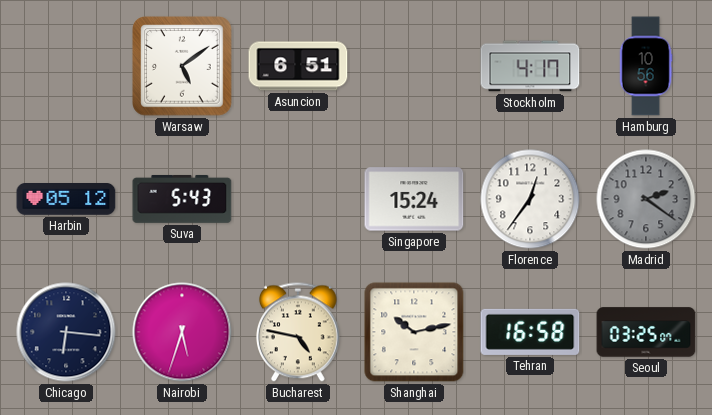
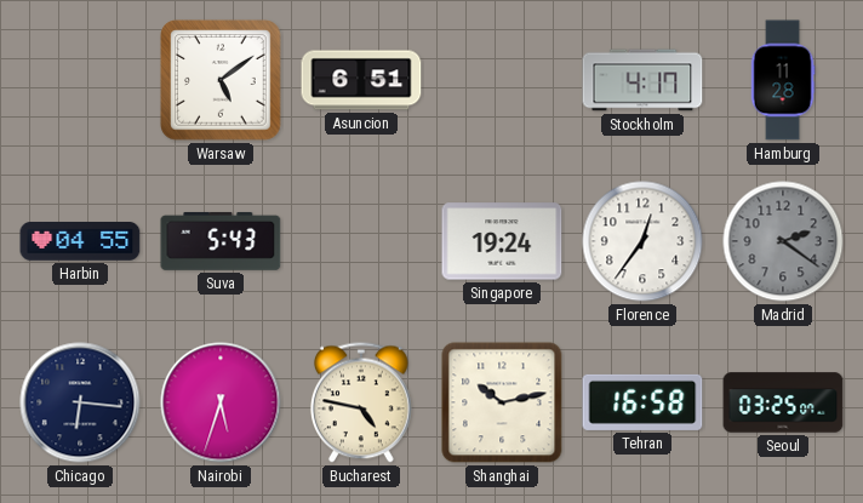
Hamburg: 10:56 -> 11:28 (783, 80)
Harbin: 05:12 -> 04:55 (80, 242)
Singapore: 15:24 -> 19:24 (502, 241)
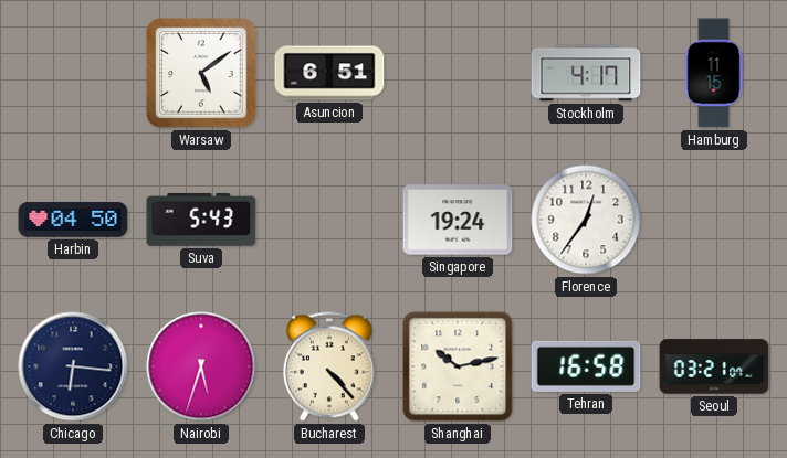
Hamburg: 11:28 -> 11:15 (714, 73)
Harbin: 04:55 -> 04:50 (73, 221)
Madrid: 2:21 -> none (783, 241)
Bucharest: 4:47 -> 4:23 (329, 366)
Seoul: 03:25 -> 03:21 (714, 366)
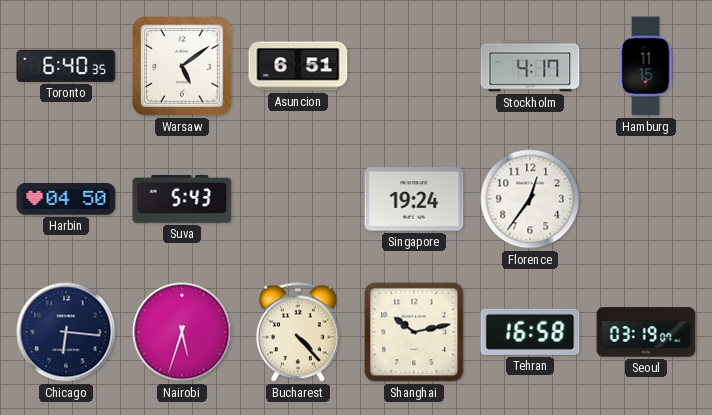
Toronto: none -> 6:40 (66, 66)
Seoul: 03:21 -> 03:19 (646, 332)
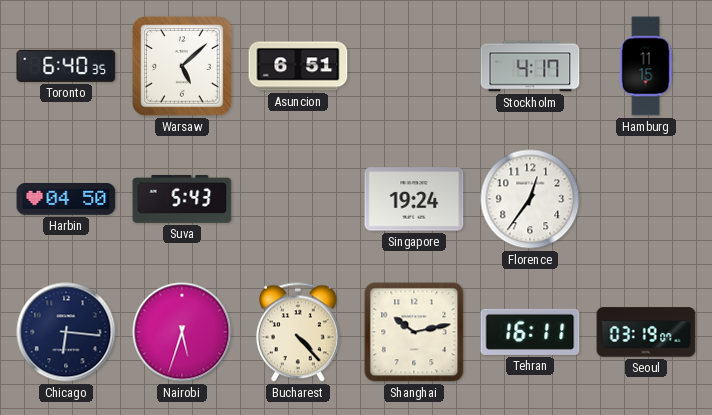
Warsaw: 5:09 -> 5:08 (182, 66)
Tehran: 16:58 -> 16:11 (530, 332)
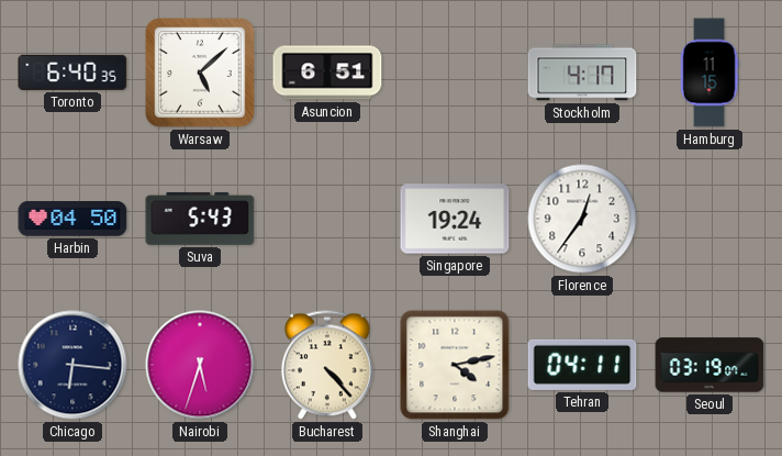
Shanghai: 10:13 -> 4:13 (455, 365)
Tehran: 16:11 -> 04:11 (582, 365)
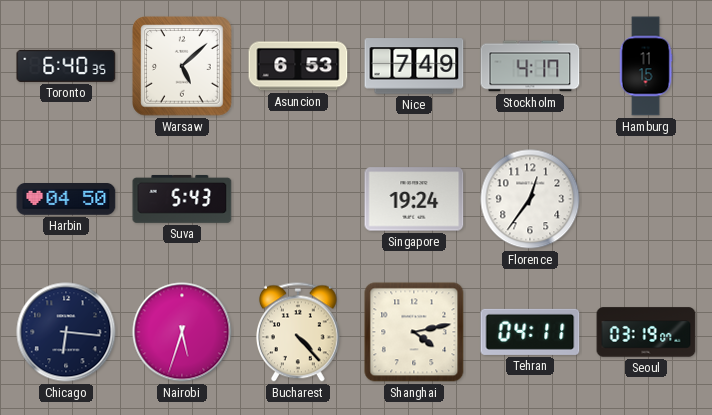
Asuncion: 6:51 -> 6:53 (298, 66)
Nice: none -> 7:49 (414, 66)
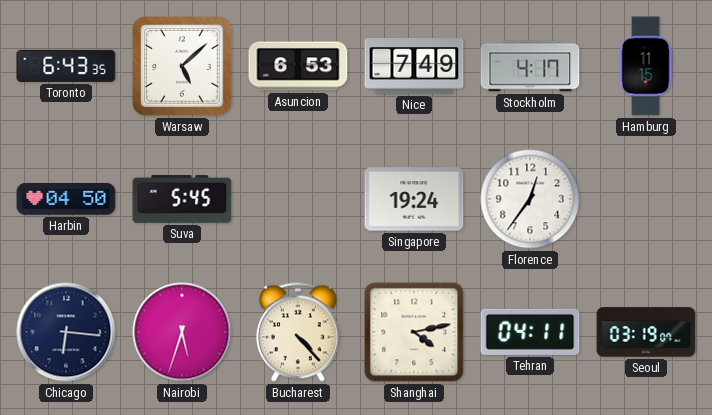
Toronto: 6:40 -> 6:43 (66, 66)
Suva: 5:43 -> 5:45 (182, 199)
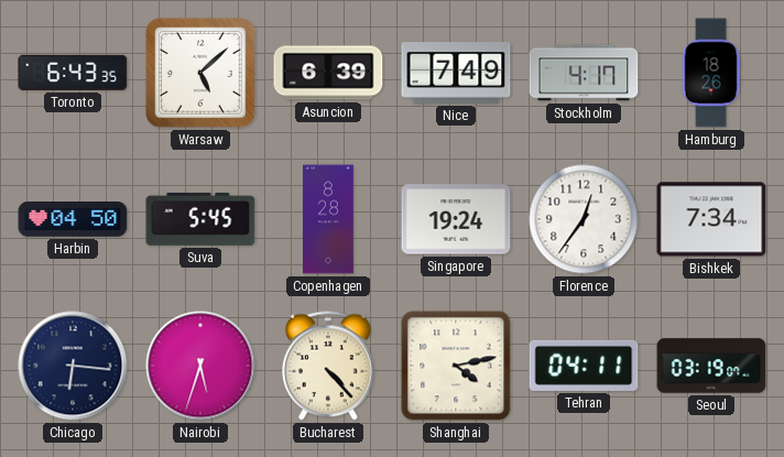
Asuncion: 6:53 -> 6:39 (328, 73)
Hamburg: 11:15 -> 18:26 (711, 73)
Copenhagen: none -> 8:28 (329, 219)
Bishkek: none -> 7:34 (711, 219)
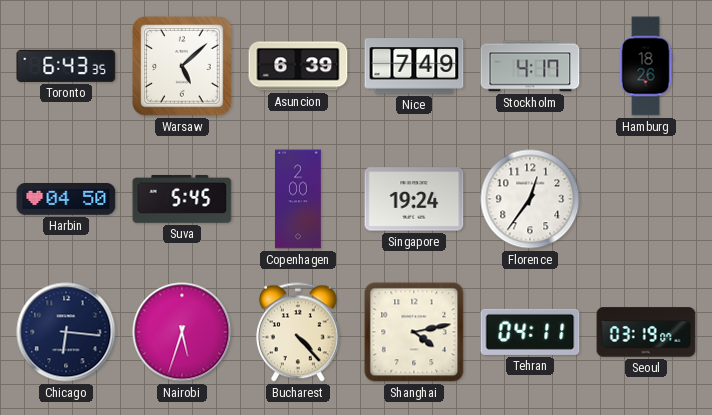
Copenhagen: 8:28 -> 2:00 (299, 199)
Bishkek: 7:34 -> none (711, 219)
